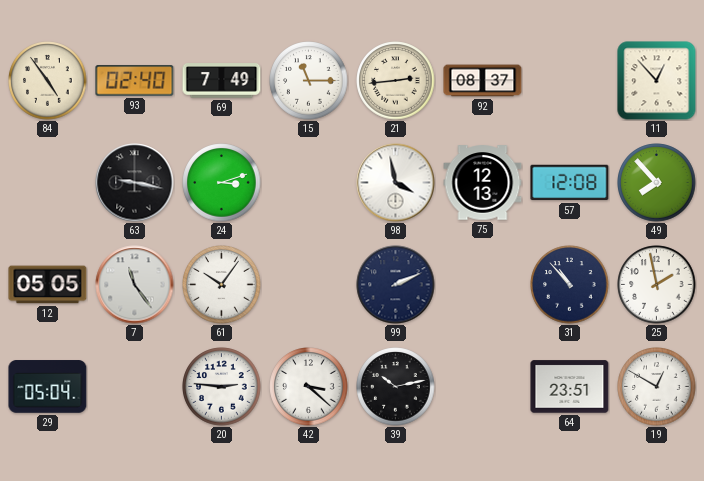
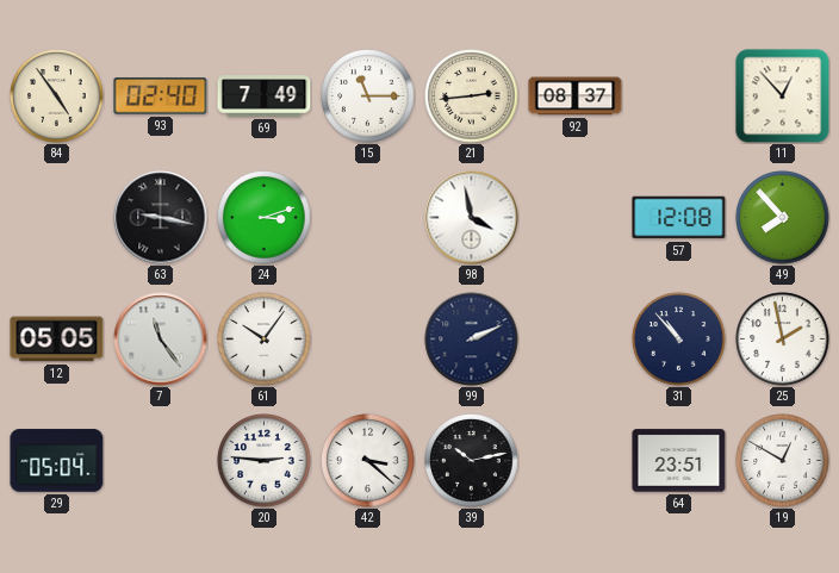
75: 12:13 -> none (483, 183)
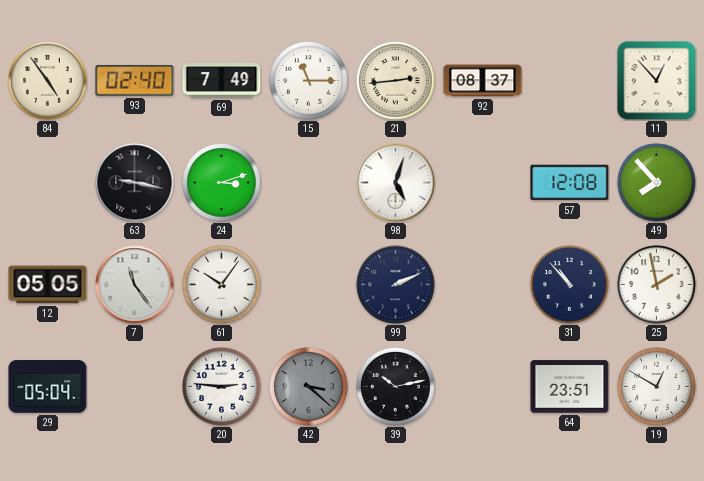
98: 3:58 -> 5:03 (396, 183)
42 dial: white -> grey (309, 387)
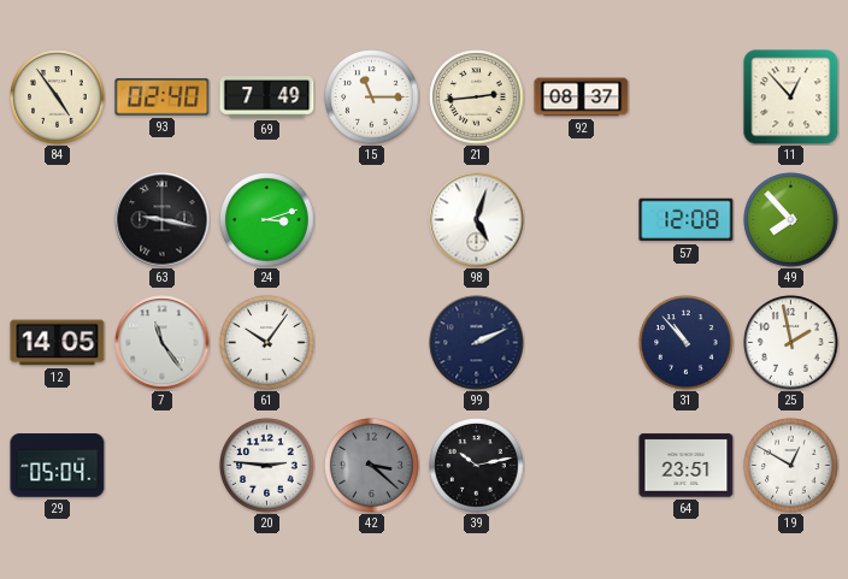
12: 05:05 -> 14:05 (58, 343)
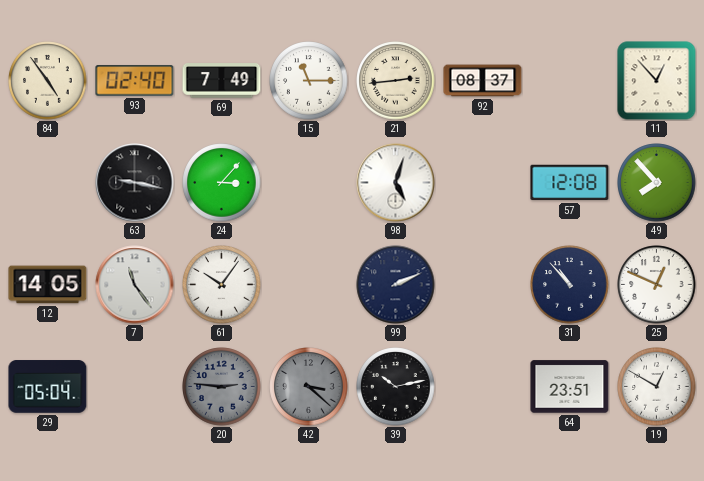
24: 3:12 -> 3:07 (222, 183)
25: 1:58 -> 12:49 (657, 285)
20 dial: white -> grey (222, 387)
